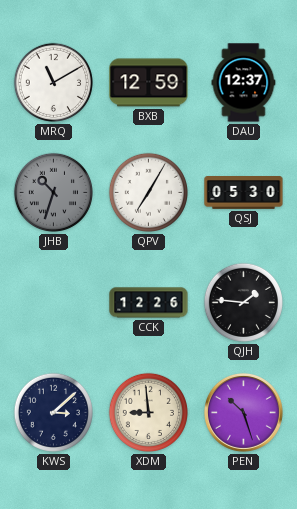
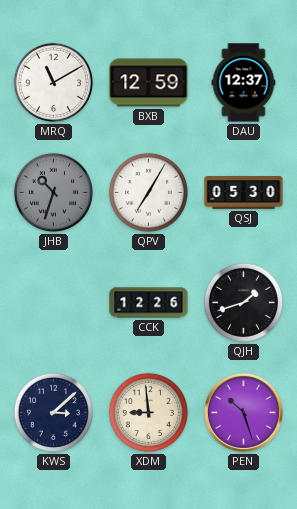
QJH: 1:46 -> 1:42 (243, 302)
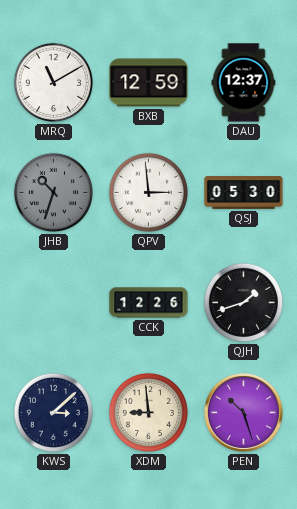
QPV: 7:05 -> 2:59 (148, 192)
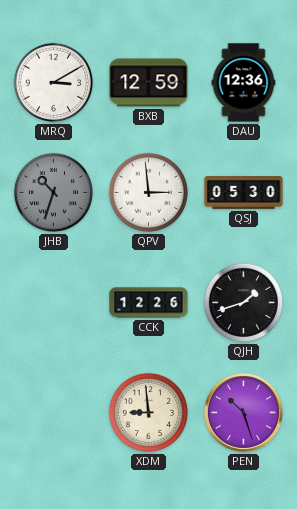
MRQ: 11:10 -> 3:10 (53, 82)
DAU: 12:37 -> 12:36 (244, 83)
KWS: 3:08 -> none (53, 412)
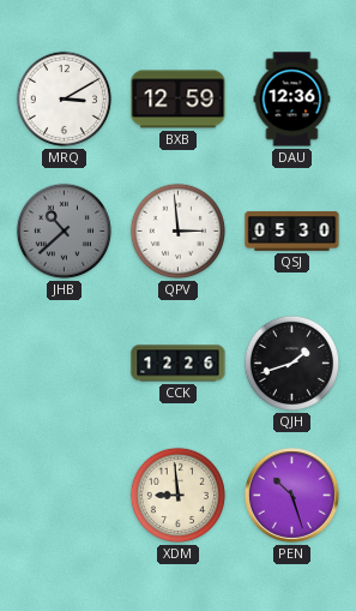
JHB: 10:33 -> 10:38 (64, 230)
